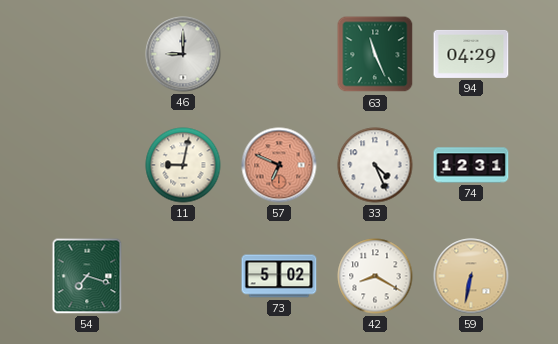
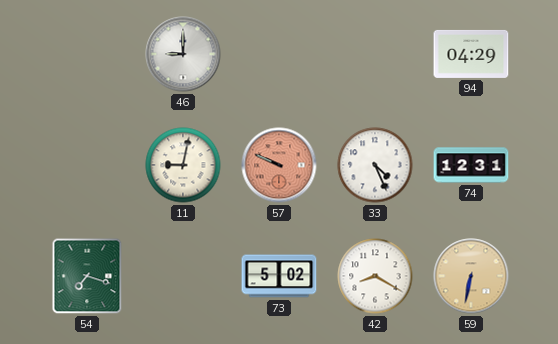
63: 11:26 -> none (375, 54)
57: 6:49 -> 9:49 (279, 165)
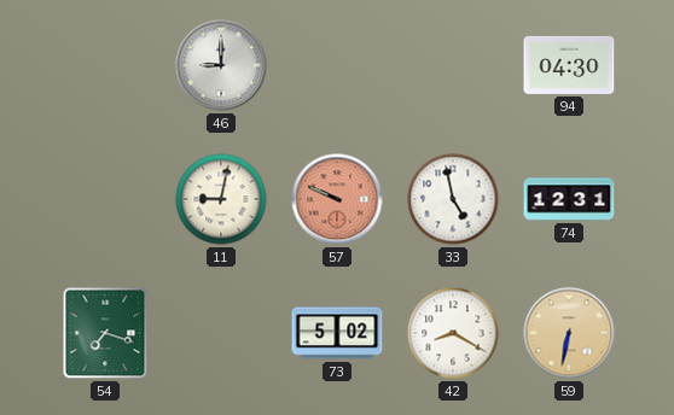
94: 04:29 -> 04:30 (569, 65)
33: 4:26 -> 4:58 (453, 199)
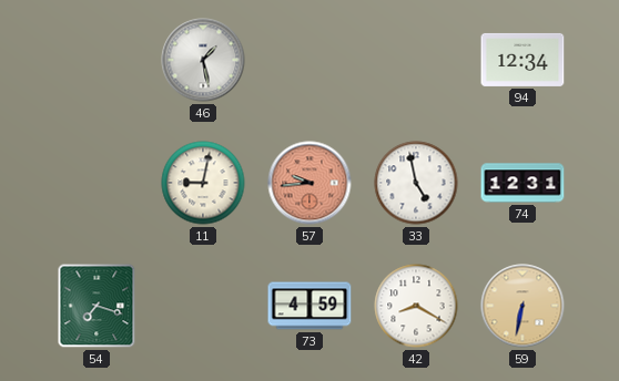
46: 9:00 -> 1:28 (203, 60)
94: 04:30 -> 12:34 (522, 60)
57: 9:49 -> 9:44 (309, 183)
73: 5:02 -> 4:59 (309, 306)
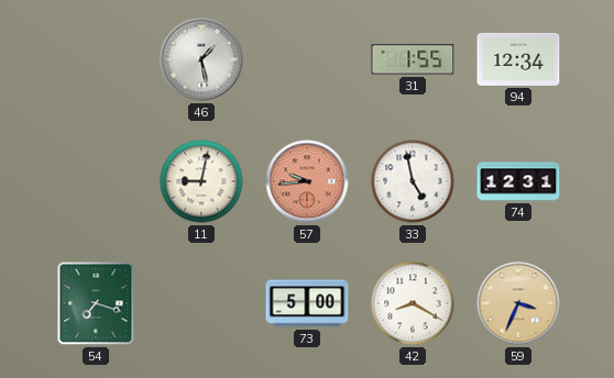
31: none -> 1:55 (413, 59)
73: 4:59 -> 5:00 (307, 303)
59: 6:32 -> 3:34 (518, 303)
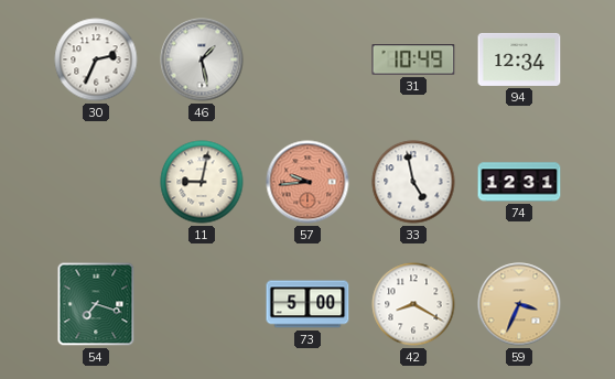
30: none -> 2:34 (96, 59)
31: 1:55 -> 10:49 (413, 59)
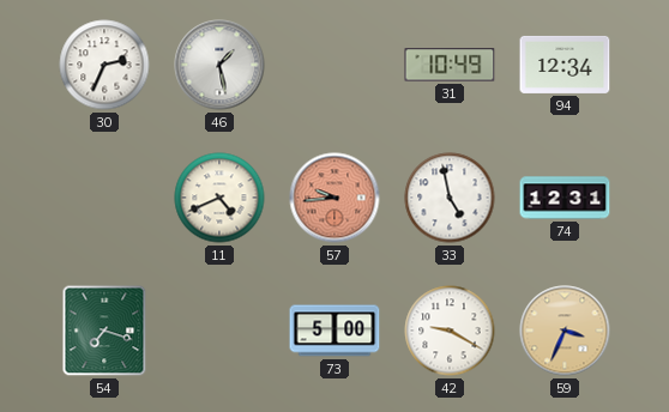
11: 9:02 -> 4:41 (219, 198)
42: 8:20 -> 9:20 (450, 331)
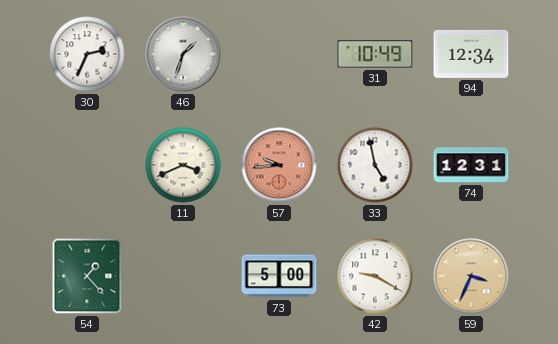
46: 1:28 -> 1:33 (183, 54)
11: 4:41 -> 3:41 (183, 165)
54: 7:18 -> 1:23 (87, 276)
